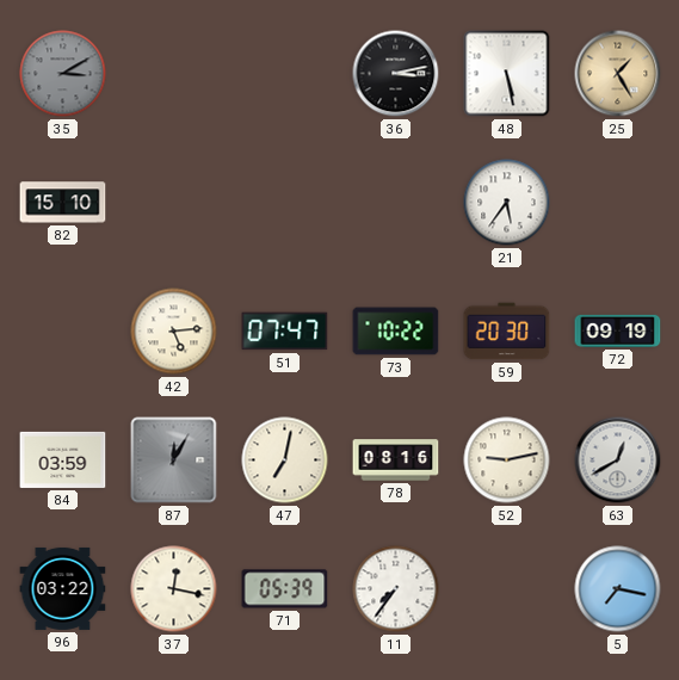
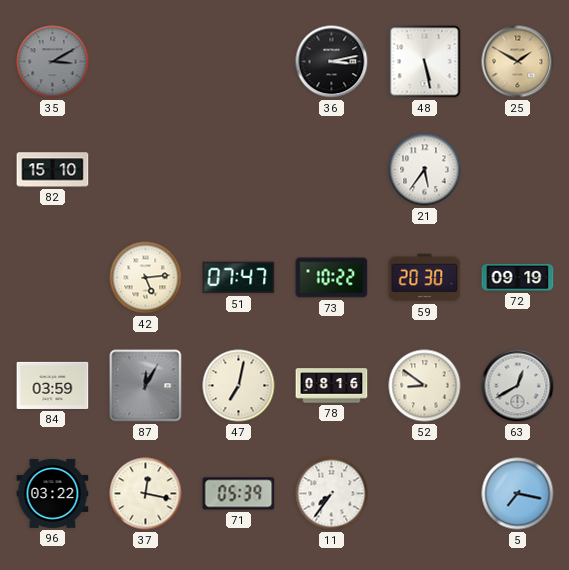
25: 1:25 -> 1:50 (518, 62)
52: 9:13 -> 8:51 (425, 386)
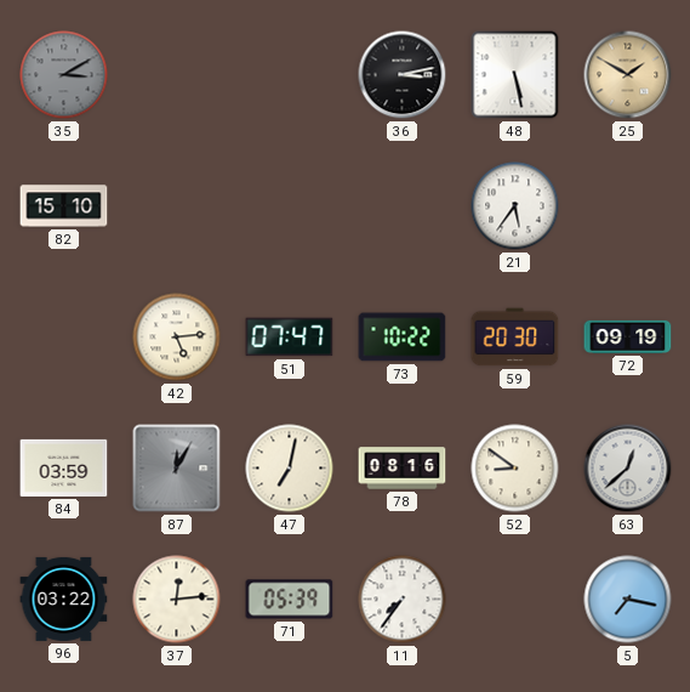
63: 12:40 -> 12:38 (628, 469)
37: 12:17 -> 12:14 (177, 600)
